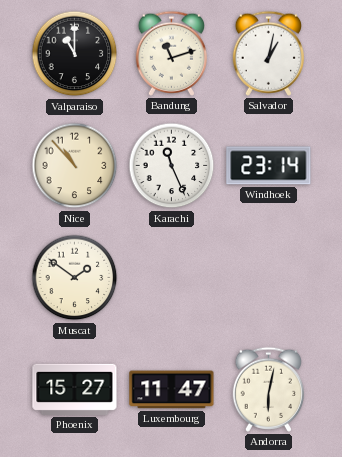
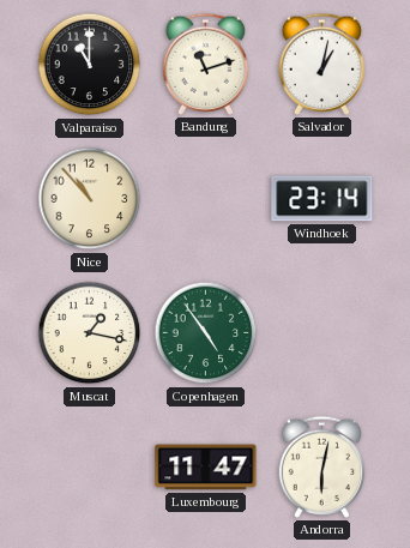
Karachi: 11:26 -> none (172, 166)
Muscat: 1:51 -> 1:17 (90, 333)
Copenhagen: none -> 4:54 (206, 333)
Phoenix: 15:27 -> none (75, 389)
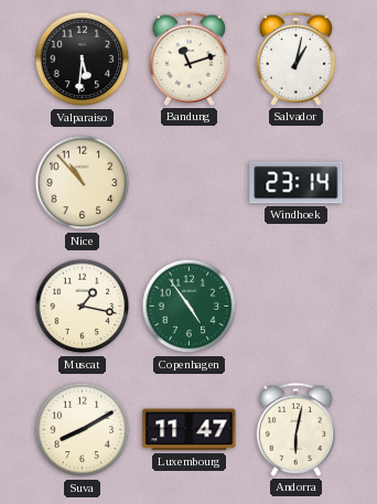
Valparaiso: 11:00 -> 5:31 (83, 60)
Suva: none -> 8:10 (83, 430)
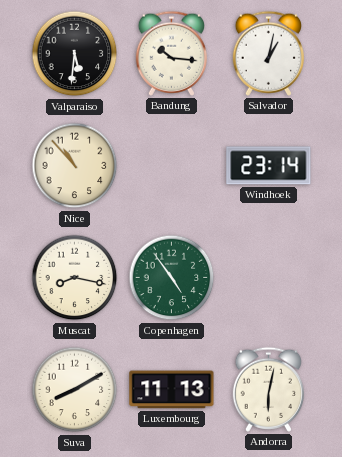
Bandung: 11:12 -> 10:16 (171, 53)
Muscat: 1:17 -> 8:17 (75, 278)
Luxembourg: 11:47 -> 11:13 (172, 390)
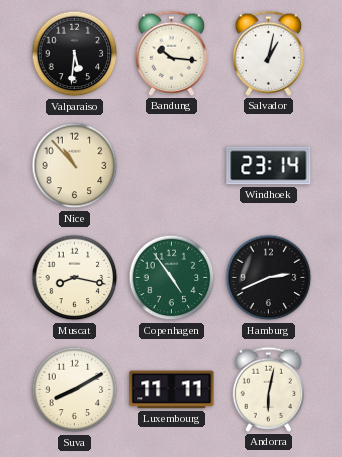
Hamburg: none -> 2:41 (269, 278)
Luxembourg: 11:13 -> 11:11 (172, 390)
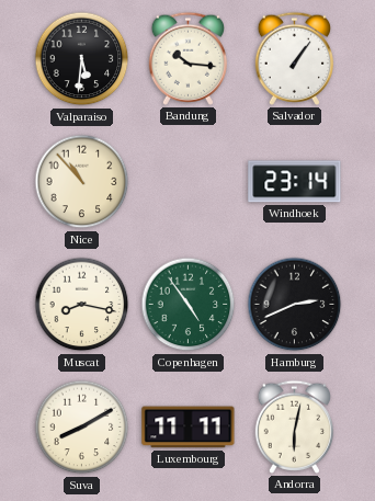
Salvador: 1:02 -> 1:06 (294, 58)
